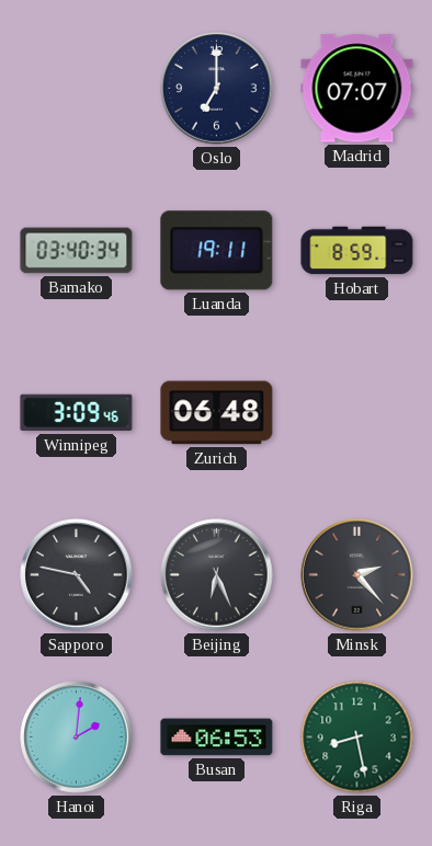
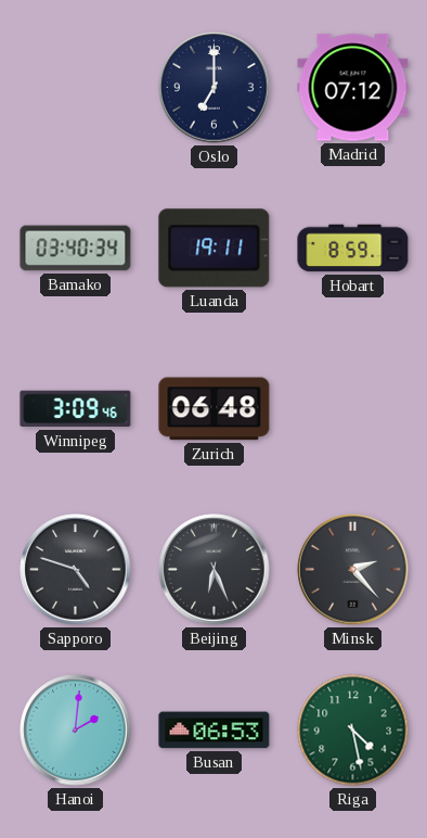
Madrid: 07:07 -> 07:12 (353, 88)
Sapporo: 4:47 -> 4:48 (76, 570)
Riga: 8:28 -> 4:28 (353, 731)
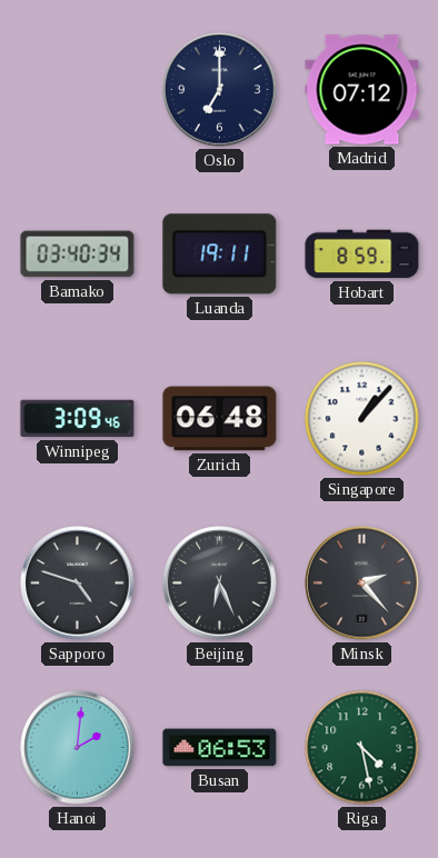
Singapore: none -> 1:07 (362, 419)
